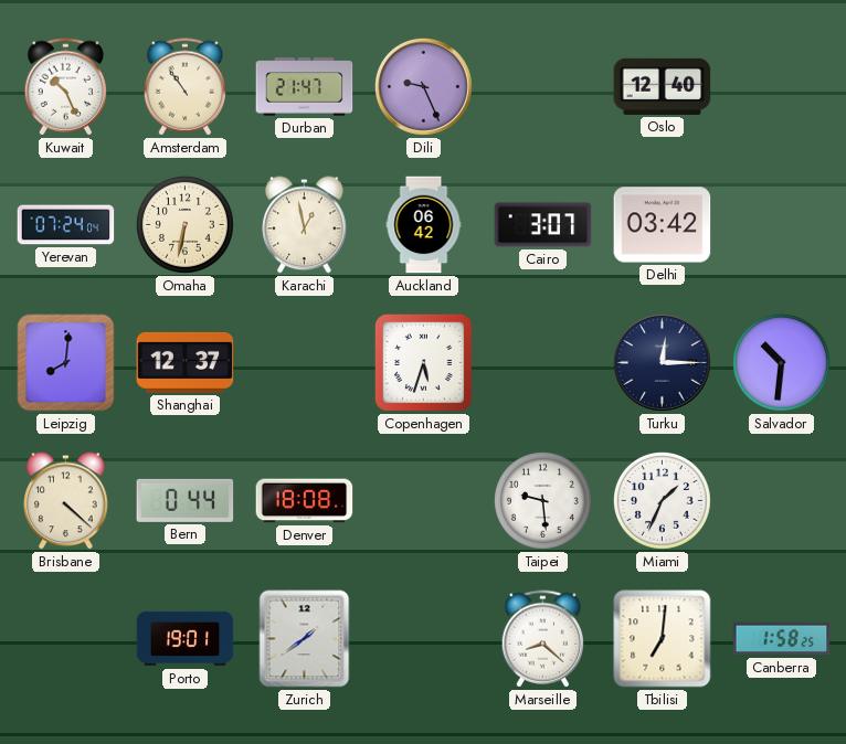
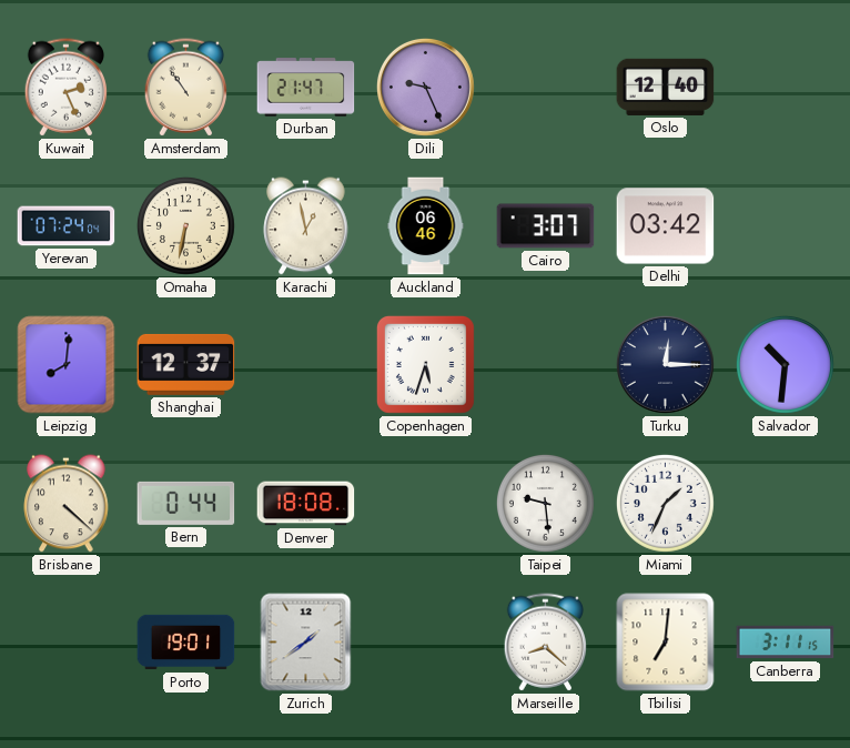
Kuwait: 10:26 -> 2:26 (67, 88)
Auckland: 06:42 -> 06:46 (426, 226)
Canberra: 1:58 -> 3:11 (786, 643)
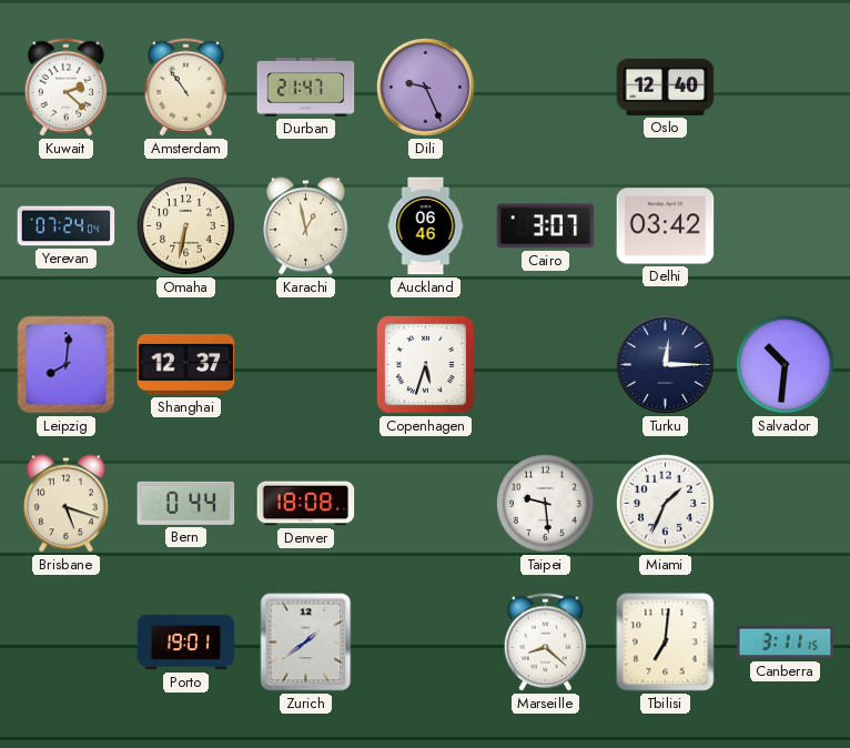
Kuwait: 2:26 -> 2:22 (67, 88)
Brisbane: 4:22 -> 5:18 (67, 504)
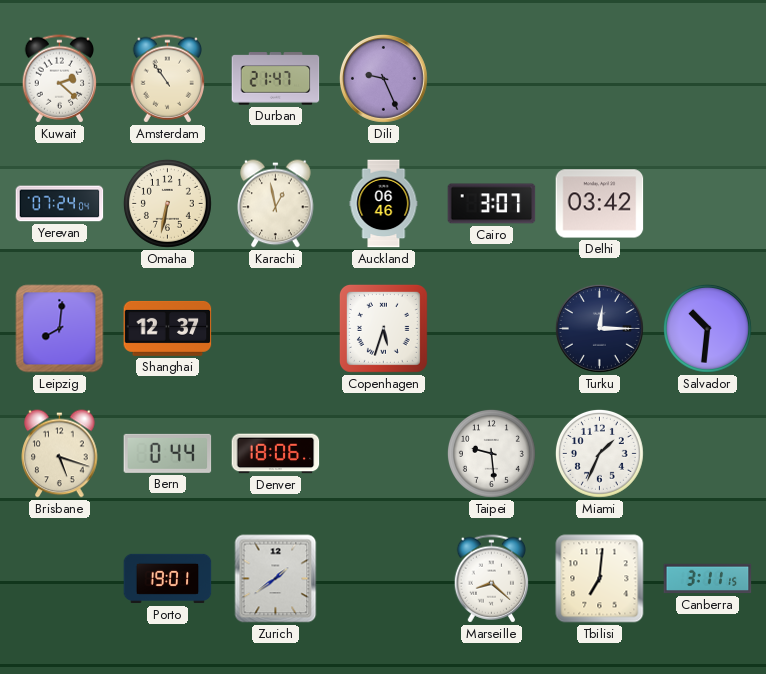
Oslo: 12:40 -> none (666, 87)
Denver: 18:08 -> 18:06 (276, 454)
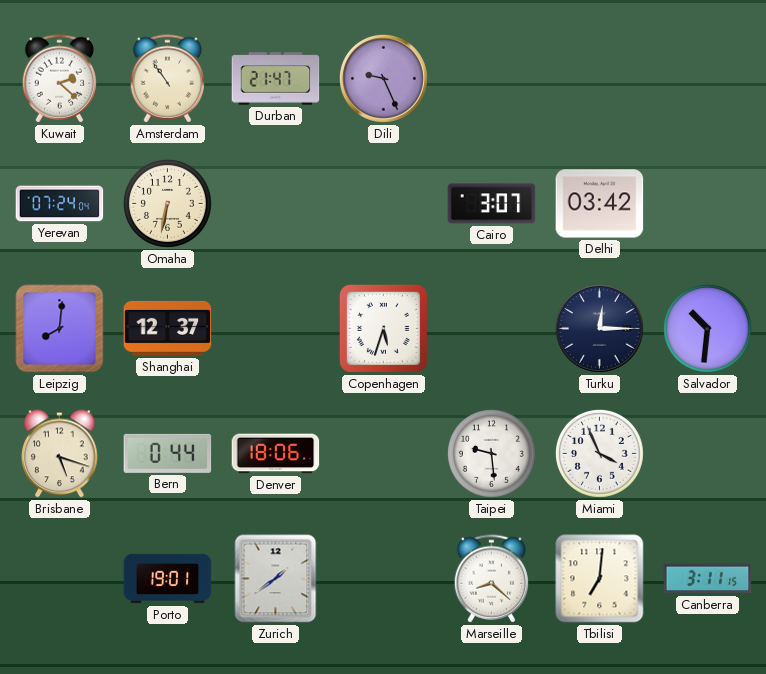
Karachi: 12:58 -> none (276, 204)
Auckland: 06:46 -> none (384, 204)
Miami: 1:34 -> 3:56 (599, 453)
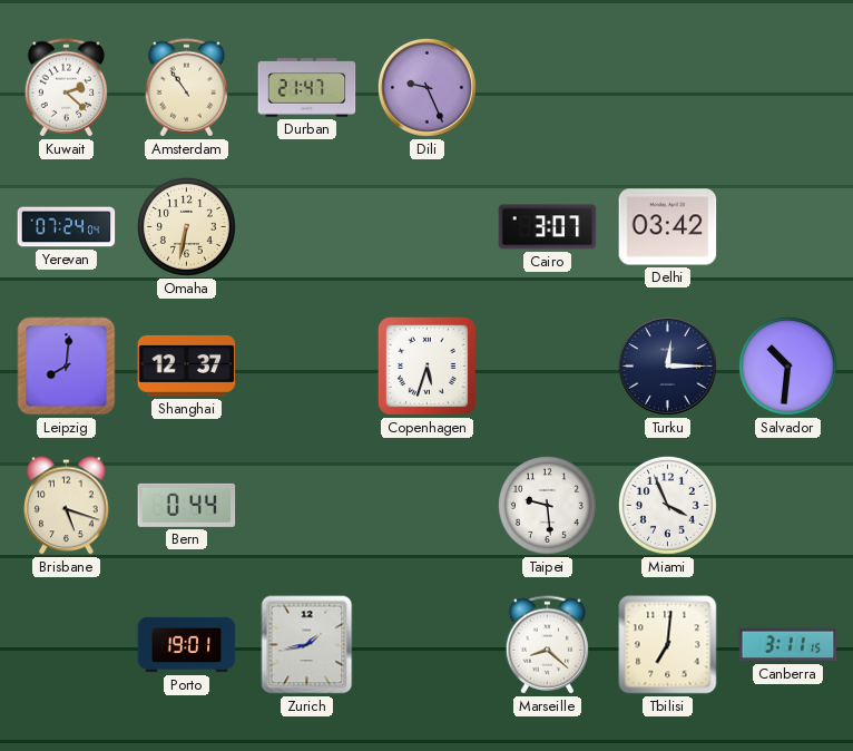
Denver: 18:06 -> none (276, 454)
Zurich: 1:39 -> 1:43 (307, 645)
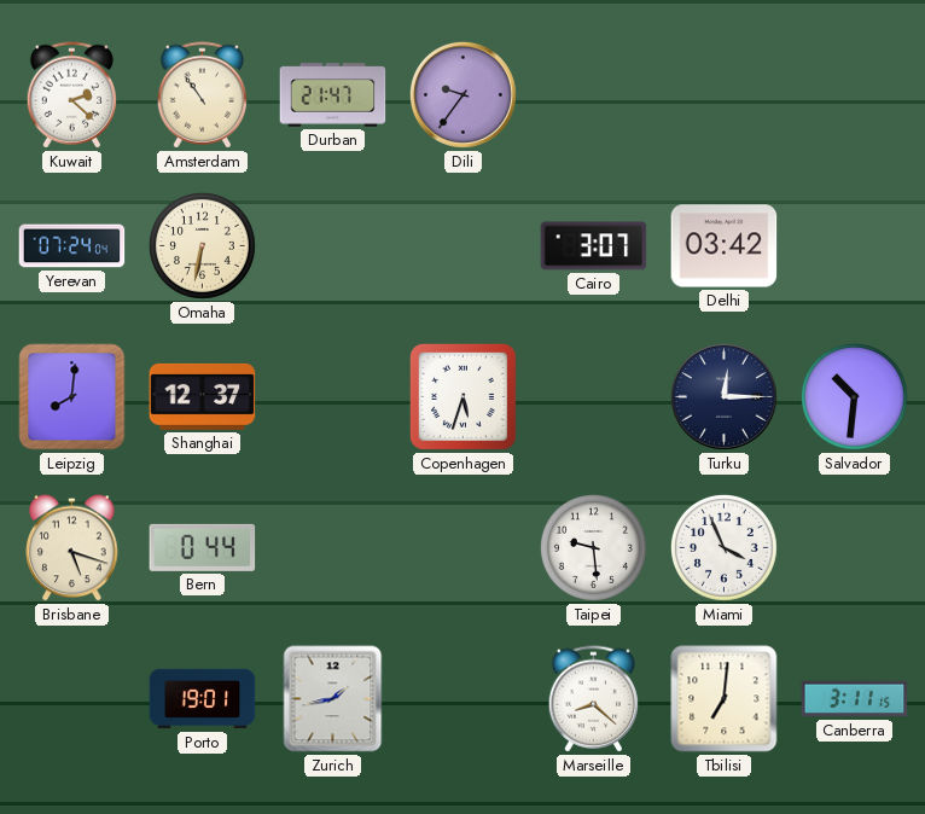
Dili: 9:26 -> 9:36 (463, 94)
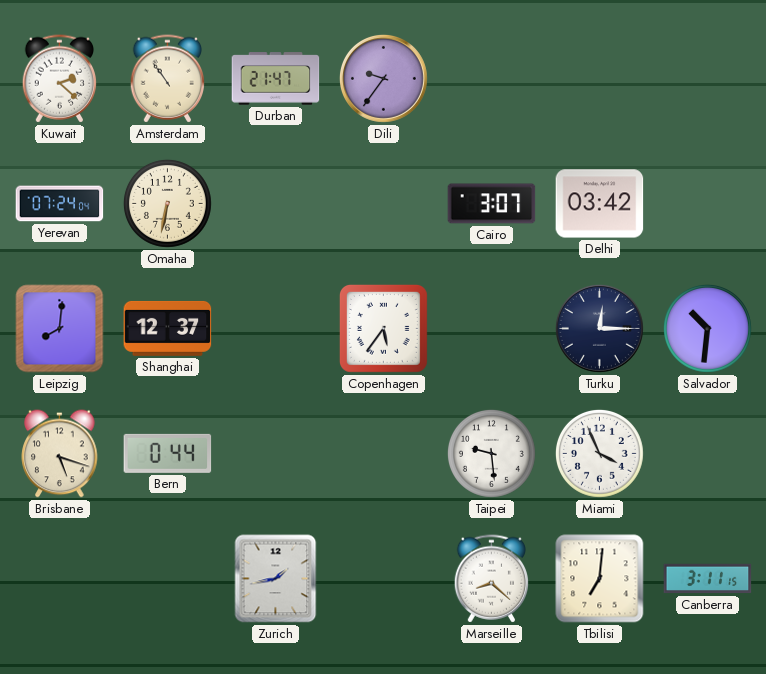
Copenhagen: 5:33 -> 5:36 (383, 328)
Porto: 19:01 -> none (203, 699)
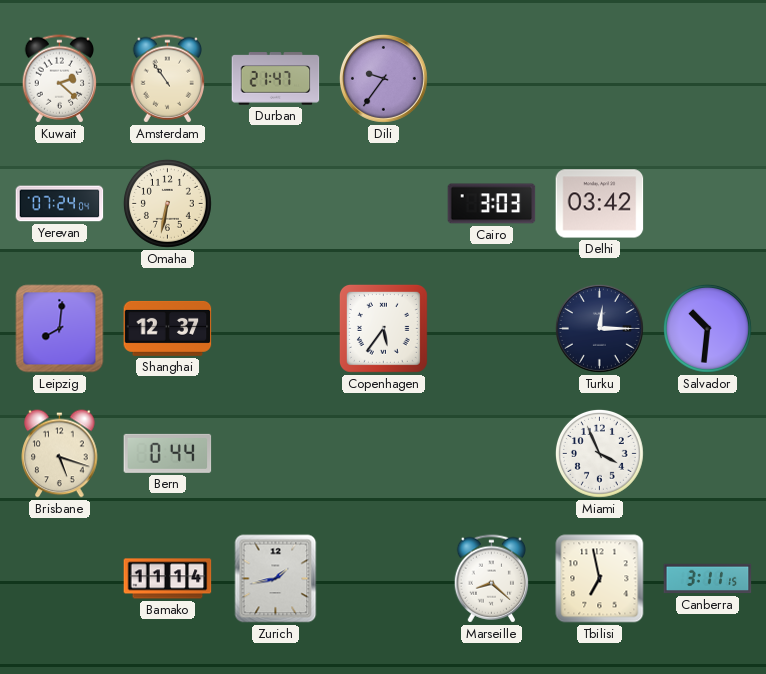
Cairo: 3:07 -> 3:03 (492, 204)
Taipei: 9:29 -> none (491, 453)
Bamako: none -> 11:14 (168, 579)
Tbilisi: 7:01 -> 6:58 (600, 579)
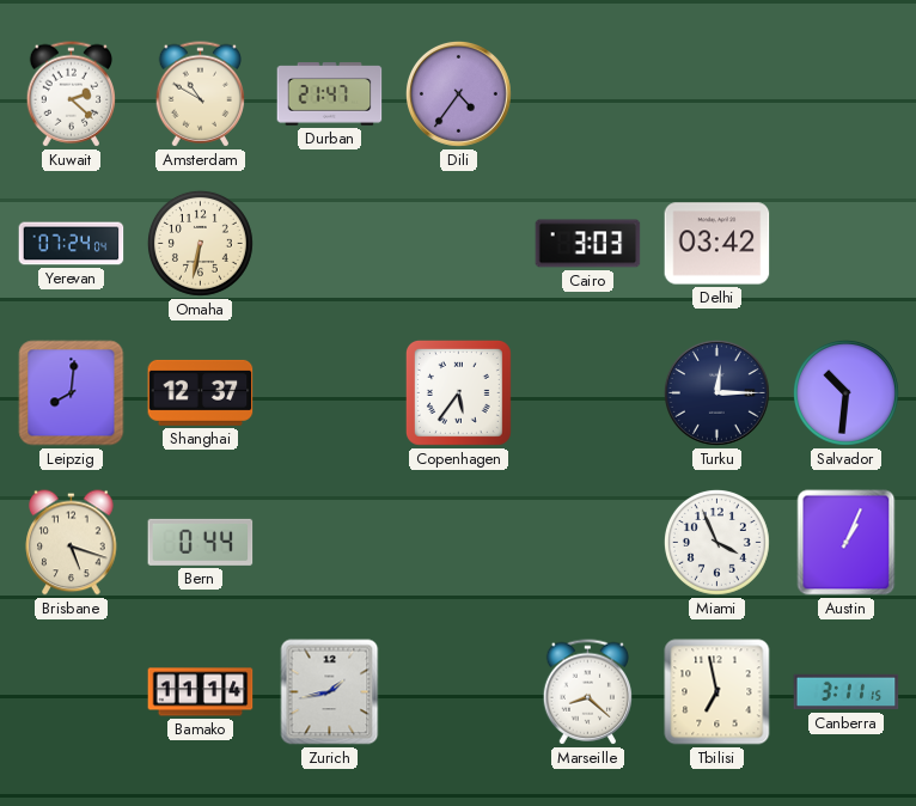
Amsterdam: 10:54 -> 10:50 (201, 94)
Dili: 9:36 -> 4:36 (458, 93)
Austin: none -> 1:04 (847, 543)
